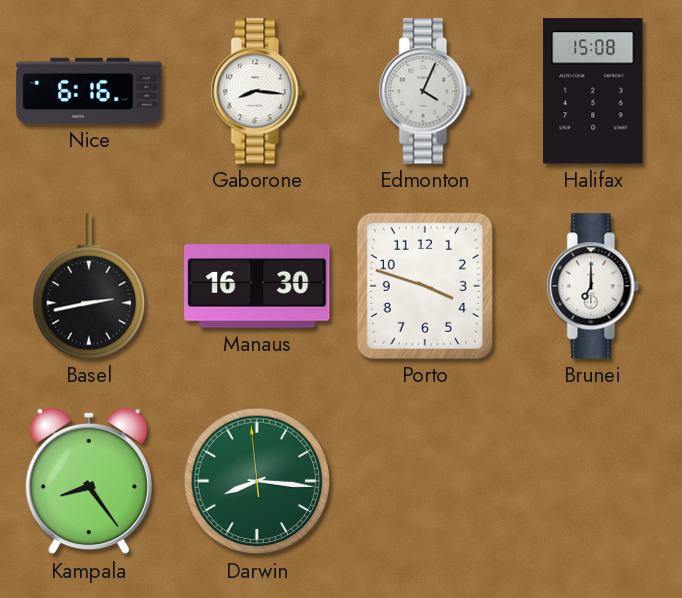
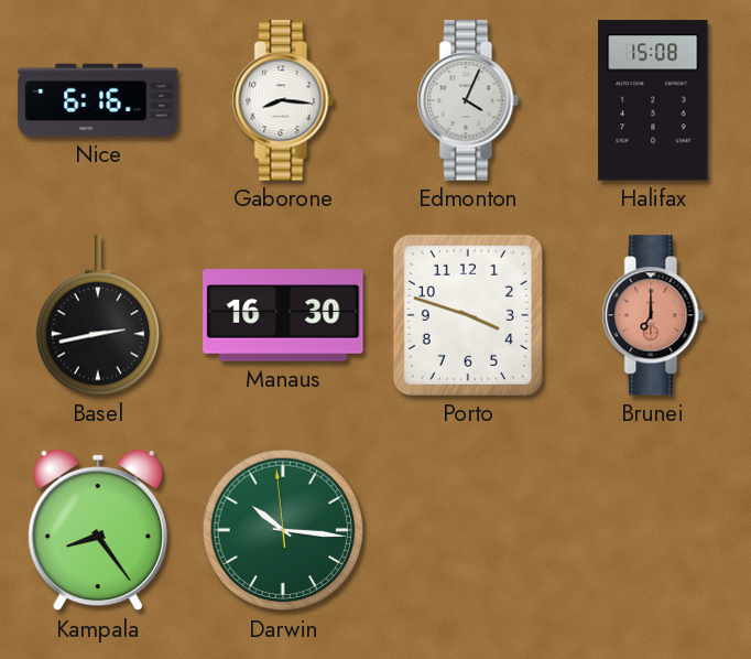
Brunei dial: white -> salmon (653, 315)
Darwin: 8:15 -> 10:15 (283, 530)
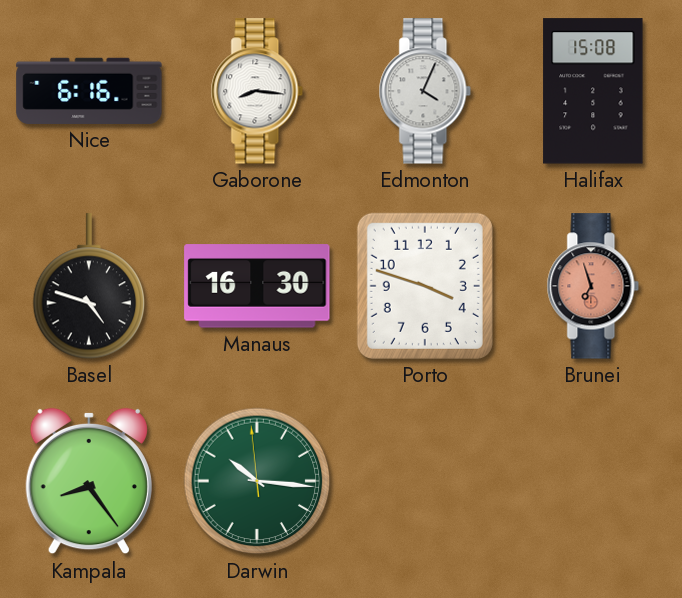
Basel: 2:43 -> 4:48 (89, 286)
Brunei: 7:00 -> 6:57 (593, 286)
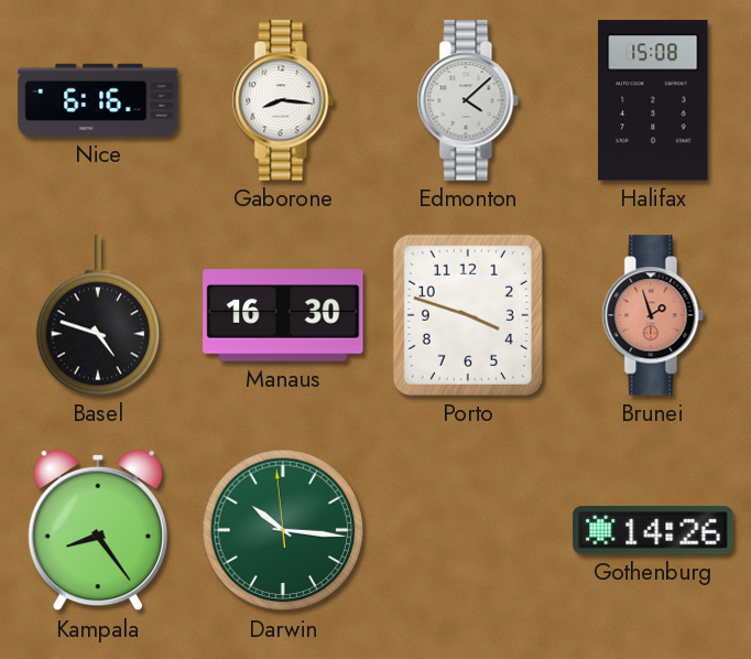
Edmonton: 4:04 -> 4:08 (468, 100)
Brunei: 6:57 -> 1:57 (653, 315)
Gothenburg: none -> 14:26 (653, 530)
